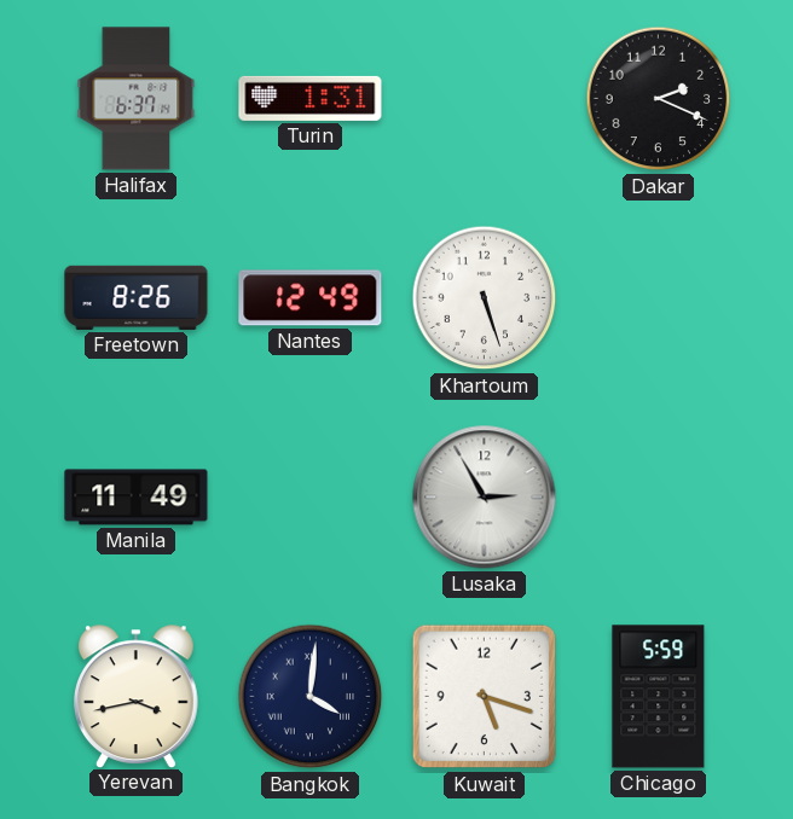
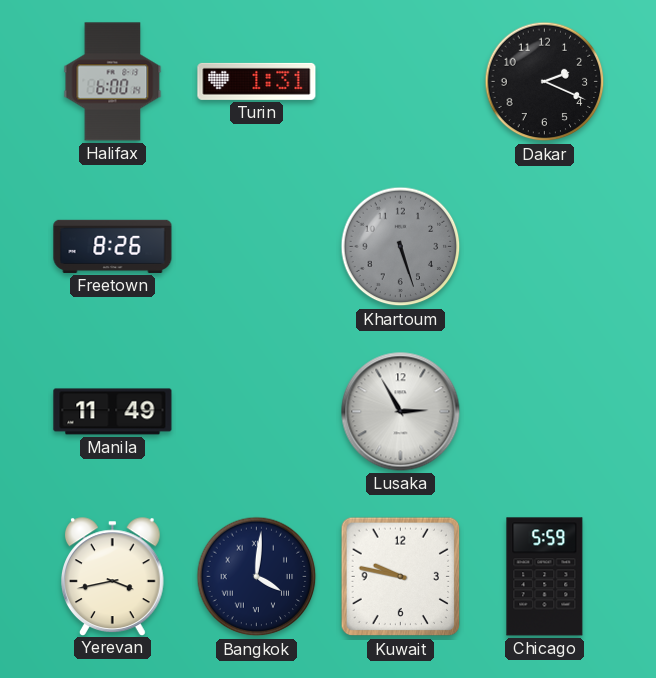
Halifax: 6:37 -> 6:00 (113, 82)
Nantes: 12:49 -> none (311, 298)
Khartoum dial: white -> grey (401, 247)
Kuwait: 5:18 -> 9:47 (401, 577)
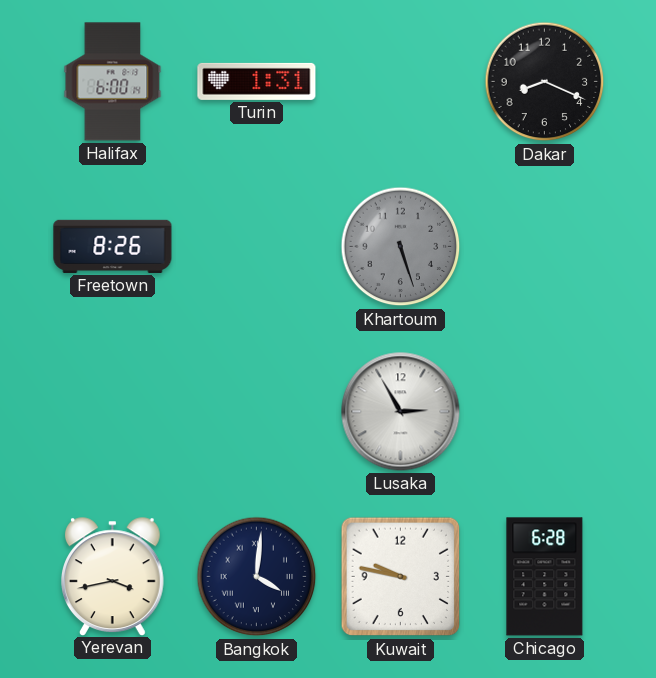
Dakar: 2:19 -> 8:19 (545, 82)
Manila: 11:49 -> none (113, 412)
Chicago: 5:59 -> 6:28 (545, 577)
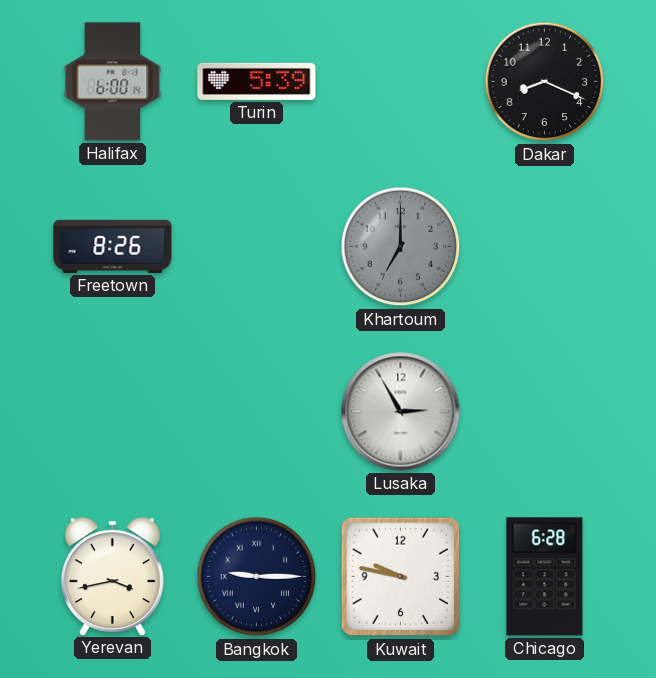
Turin: 1:31 -> 5:39 (257, 81)
Khartoum: 5:27 -> 7:00 (401, 247)
Bangkok: 4:01 -> 9:15 (257, 577)
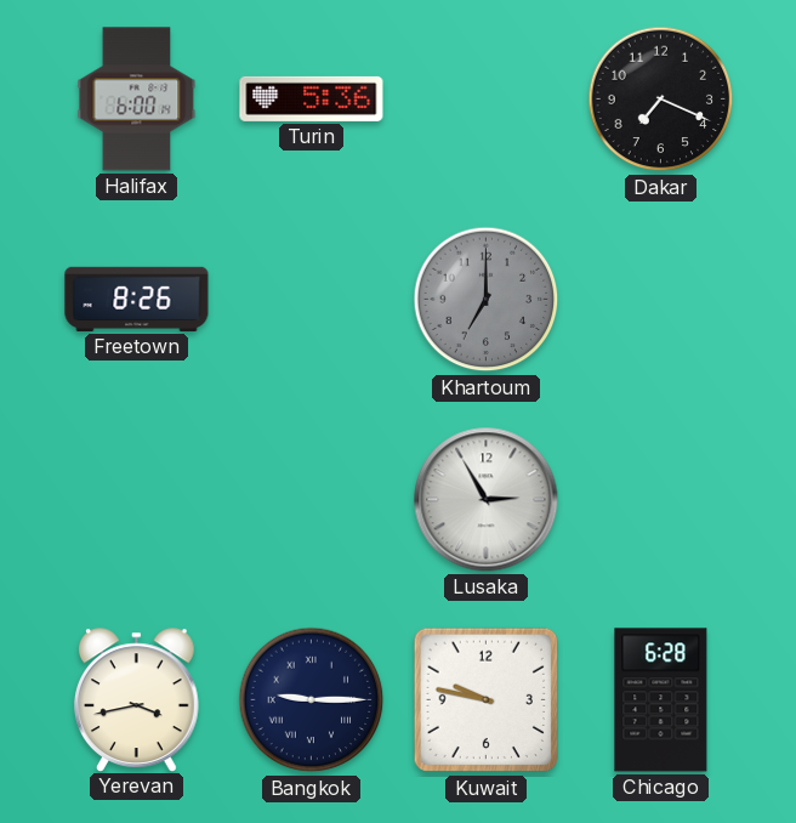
Turin: 5:39 -> 5:36 (312, 98)
Dakar: 8:19 -> 7:19 (661, 100)
